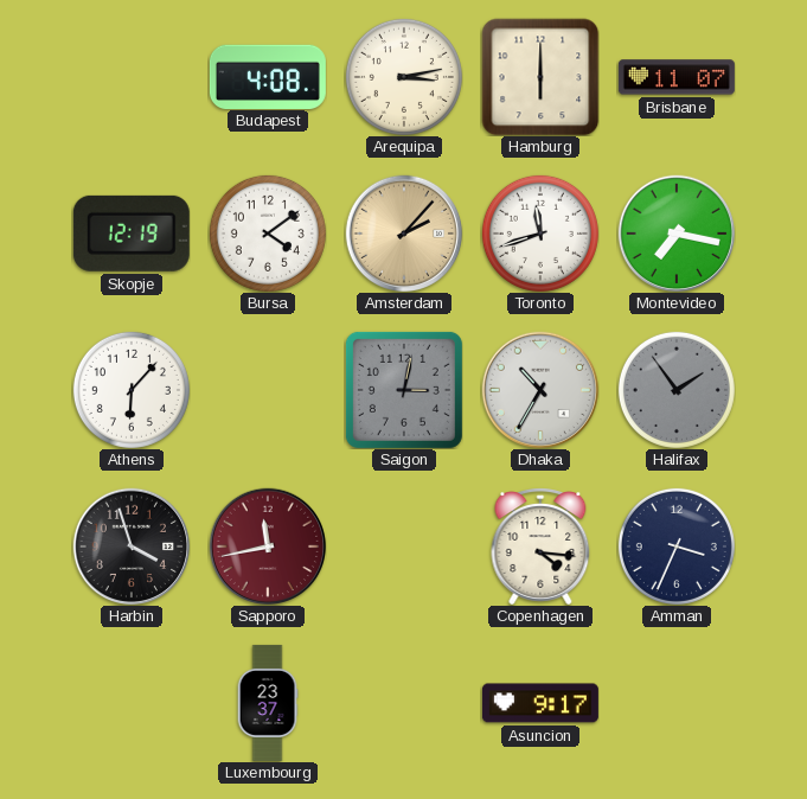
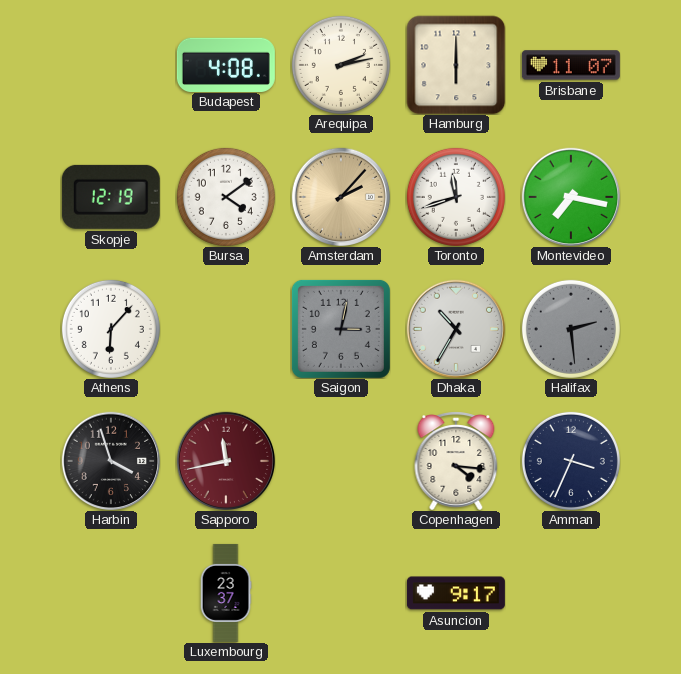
Arequipa: 3:13 -> 2:13 (341, 65)
Halifax: 1:54 -> 2:29 (571, 329)
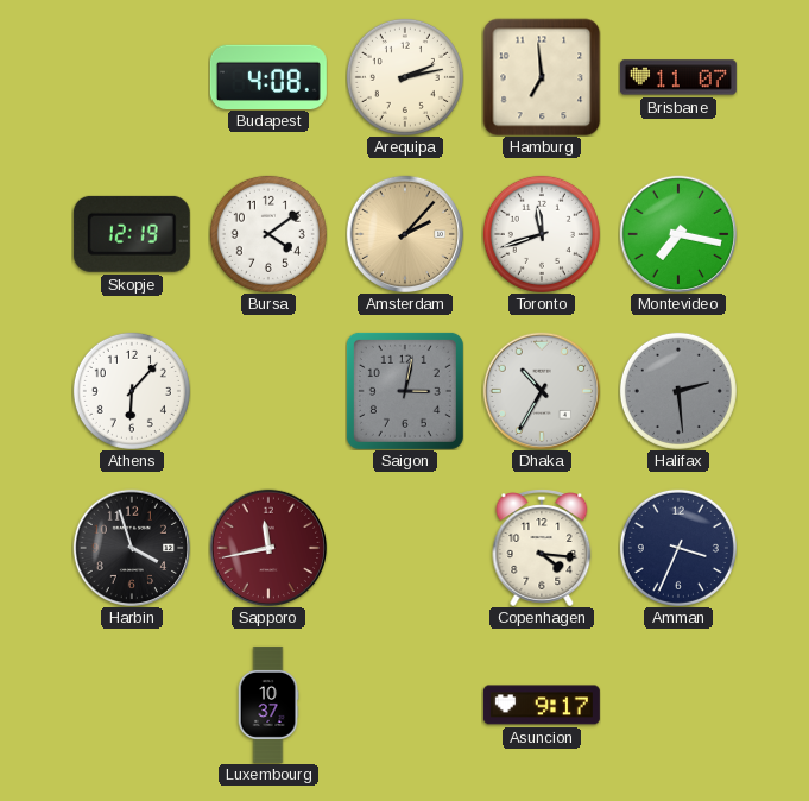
Hamburg: 6:00 -> 6:59 (542, 77)
Luxembourg: 23:37 -> 10:37 (268, 705)
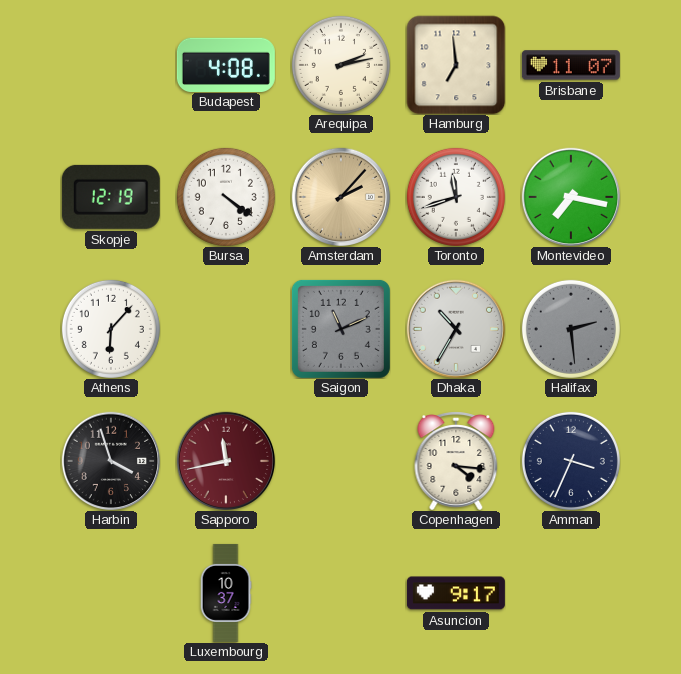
Bursa: 4:09 -> 4:21 (226, 197)
Saigon: 3:02 -> 11:11 (341, 329)
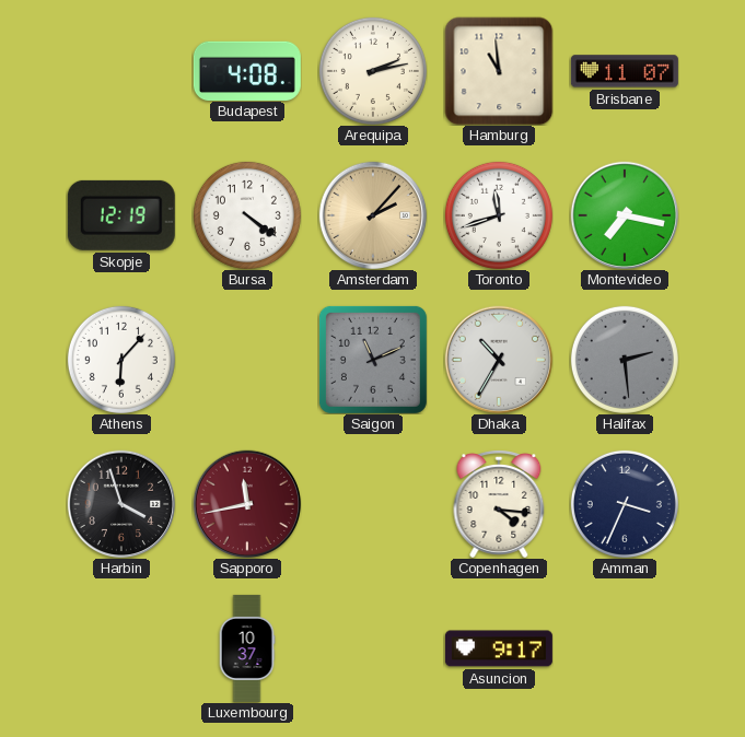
Hamburg: 6:59 -> 10:59 (499, 71)
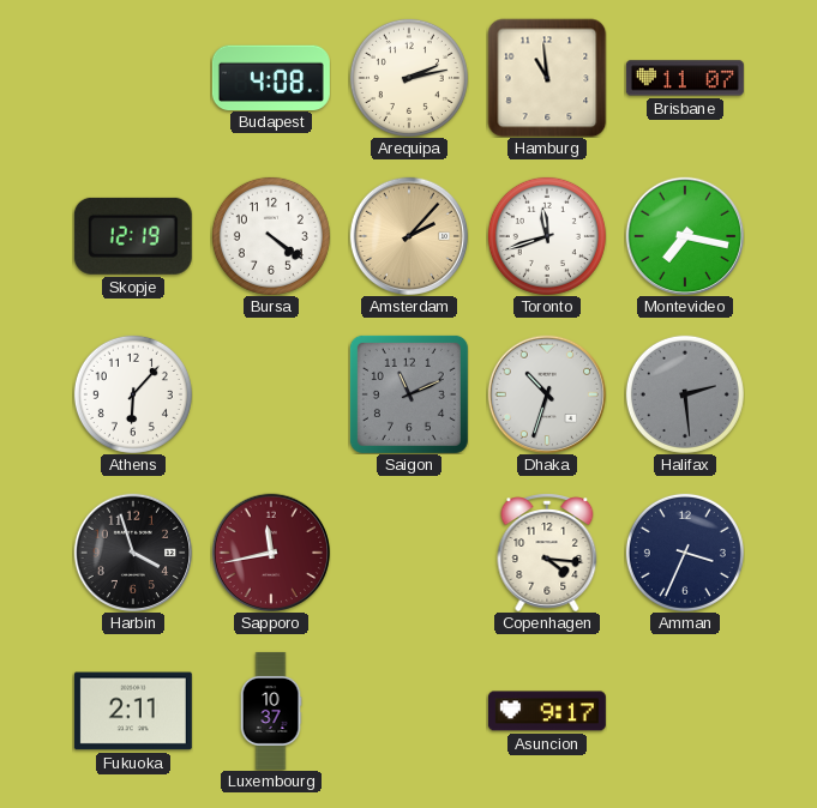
Dhaka: 10:35 -> 10:33 (546, 393)
Fukuoka: none -> 2:11 (133, 711)
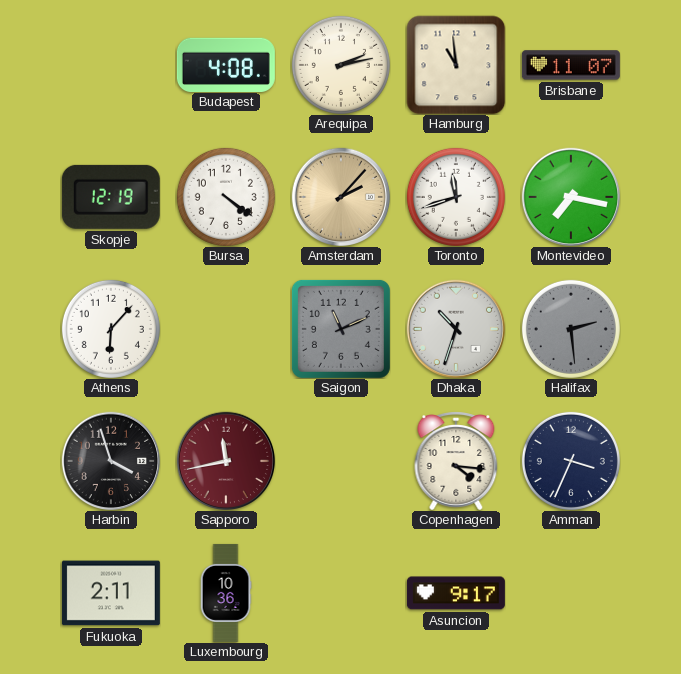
Luxembourg: 10:37 -> 10:36 (226, 593)
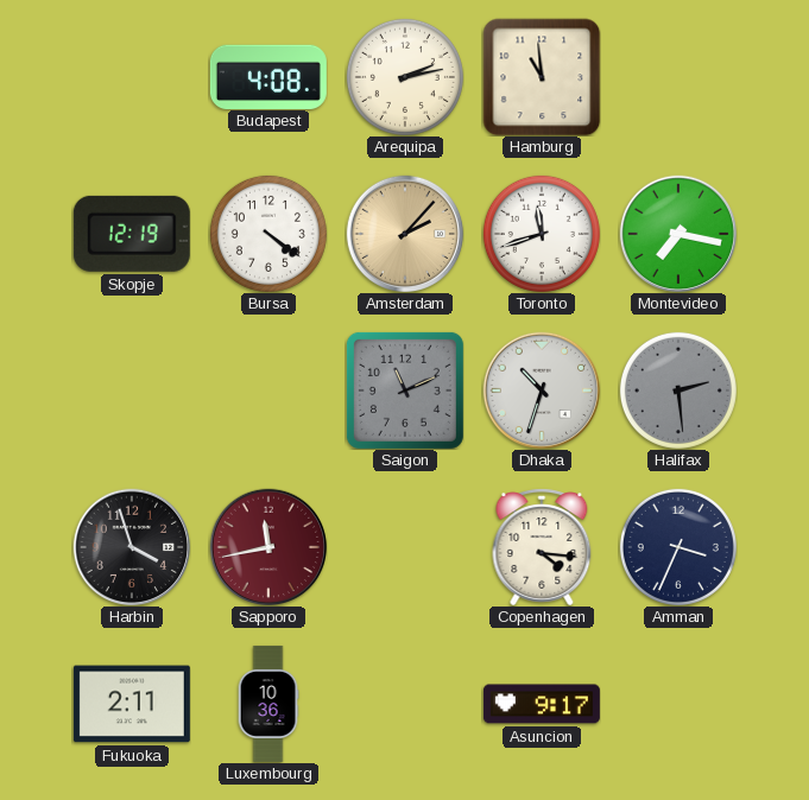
Brisbane: 11:07 -> none (571, 65)
Athens: 6:07 -> none (111, 329)
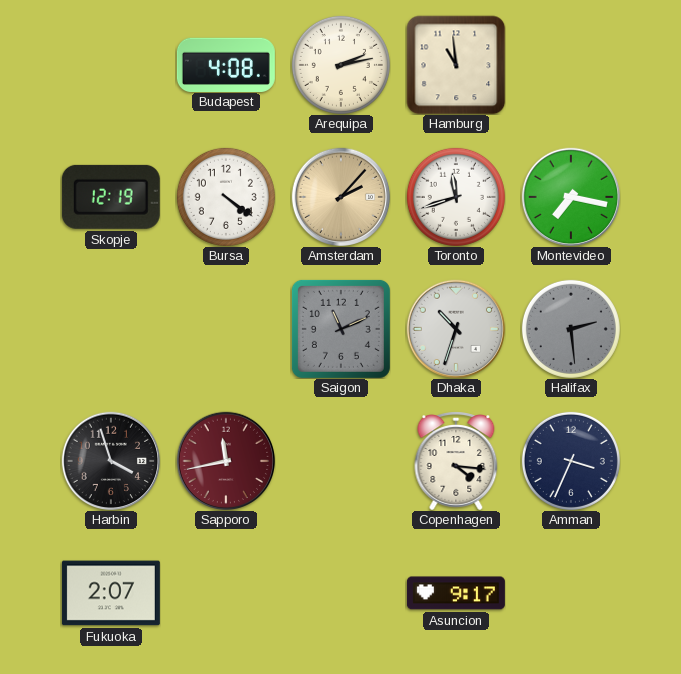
Fukuoka: 2:11 -> 2:07 (111, 593)
Luxembourg: 10:36 -> none (268, 704)
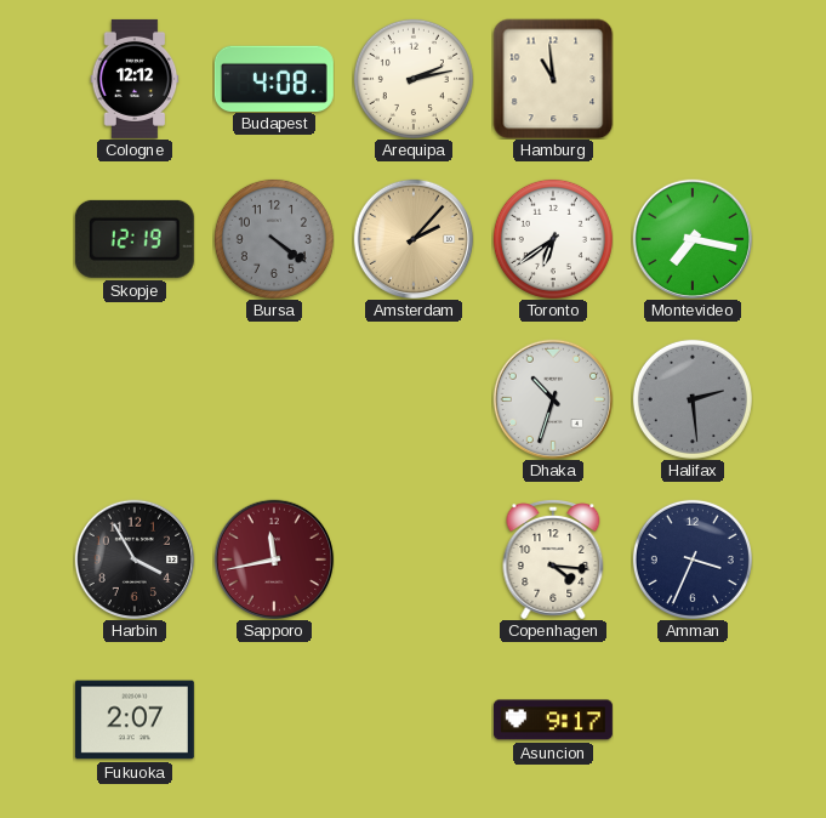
Cologne: none -> 12:12 (135, 79)
Bursa dial: white -> grey (274, 239)
Toronto: 11:42 -> 6:39 (553, 239)
Saigon: 11:11 -> none (341, 329)
Harbin: 3:57 -> 3:55 (133, 558)
